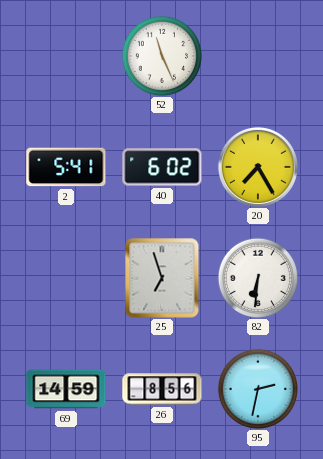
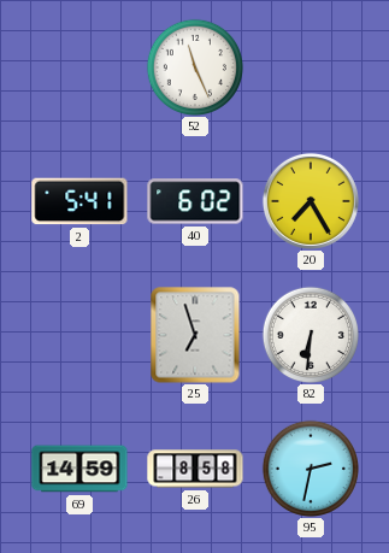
26: 8:56 -> 8:58 (195, 469)
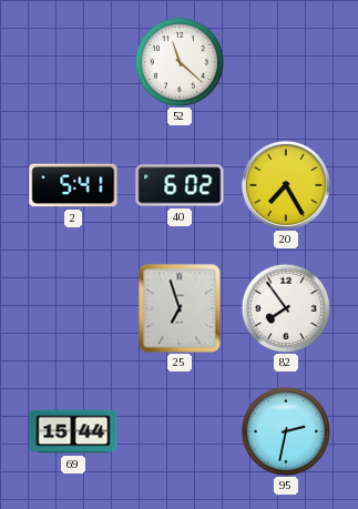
52: 11:26 -> 11:22 (178, 61)
82: 6:31 -> 7:54 (285, 307)
69: 14:59 -> 15:44 (73, 431)
26: 8:58 -> none (195, 469)
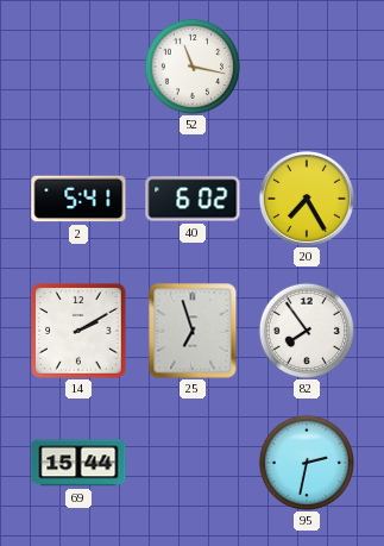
52: 11:22 -> 11:17 (191, 65)
14: none -> 2:10 (78, 331)
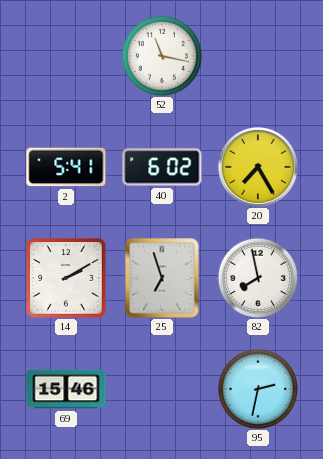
82: 7:54 -> 7:58 (257, 277)
69: 15:44 -> 15:46 (66, 389)
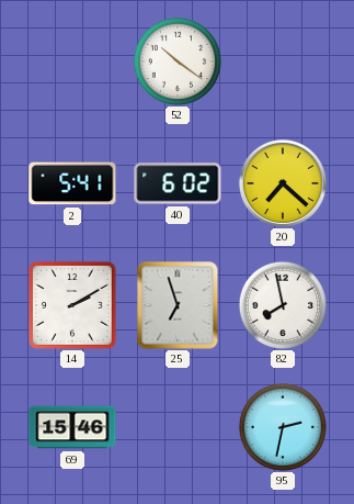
52: 11:17 -> 10:21 (176, 60)
20: 7:25 -> 7:22 (283, 183)
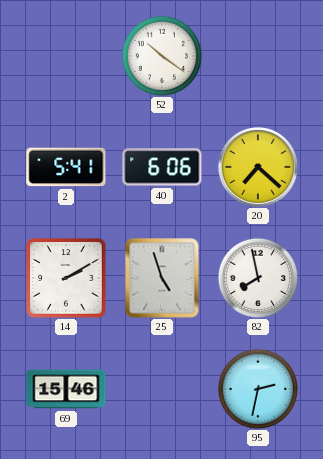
40: 6:02 -> 6:06 (162, 167)
25: 6:57 -> 4:57 (162, 278)
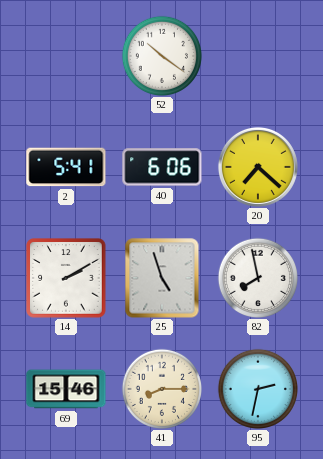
41: none -> 8:15 (161, 388)
